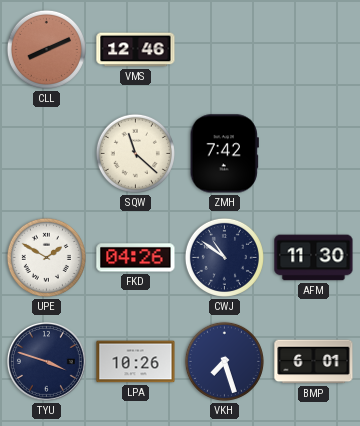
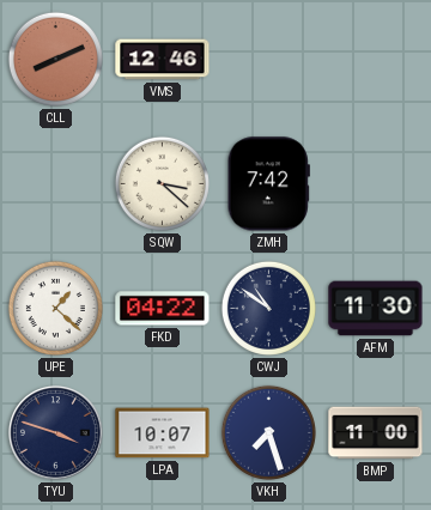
SQW: 11:22 -> 3:22 (162, 183)
UPE: 1:50 -> 1:22 (55, 308)
FKD: 04:26 -> 04:22 (163, 309)
LPA: 10:26 -> 10:07 (163, 433)
BMP: 6:01 -> 11:00 (376, 433)
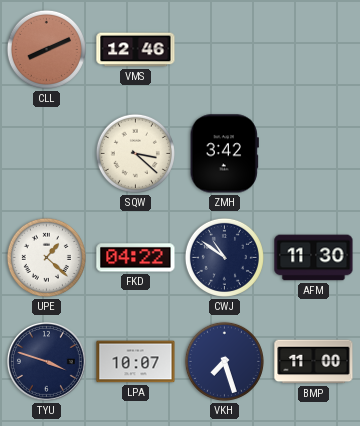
ZMH: 7:42 -> 3:42 (224, 154)
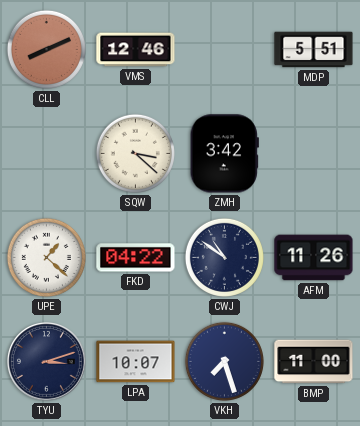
MDP: none -> 5:51 (314, 50)
AFM: 11:30 -> 11:26 (314, 258)
TYU: 3:48 -> 3:12 (47, 362)
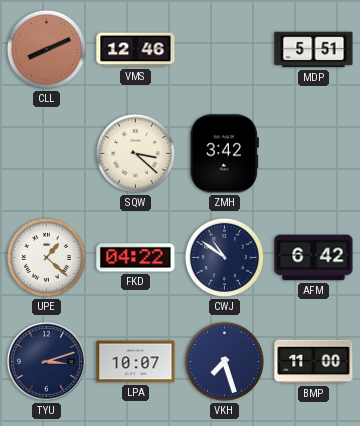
AFM: 11:26 -> 6:42 (314, 258)
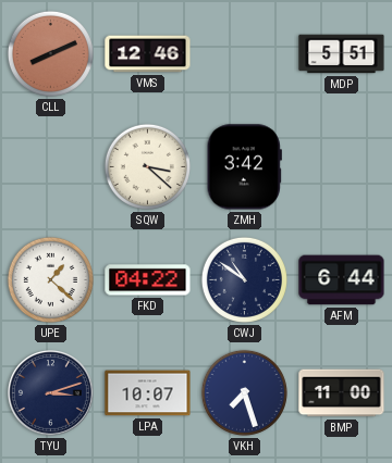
AFM: 6:42 -> 6:44 (342, 280)
